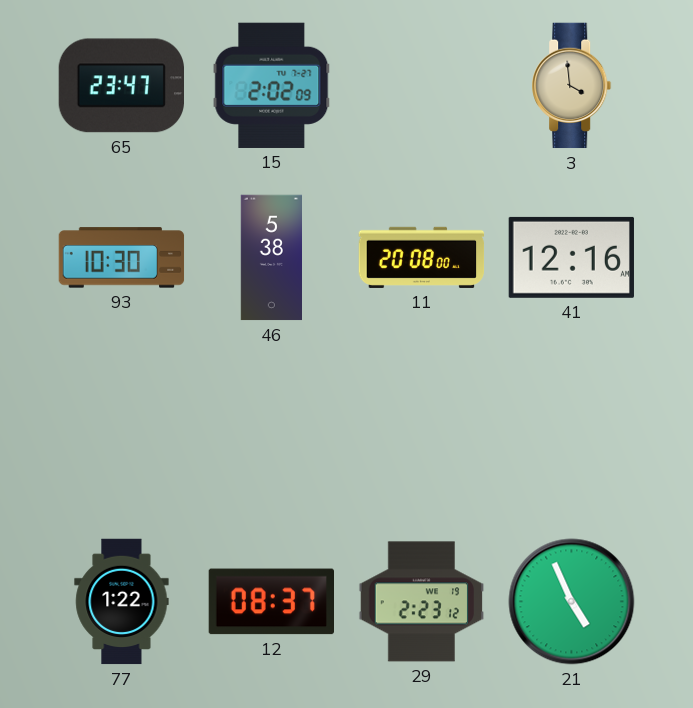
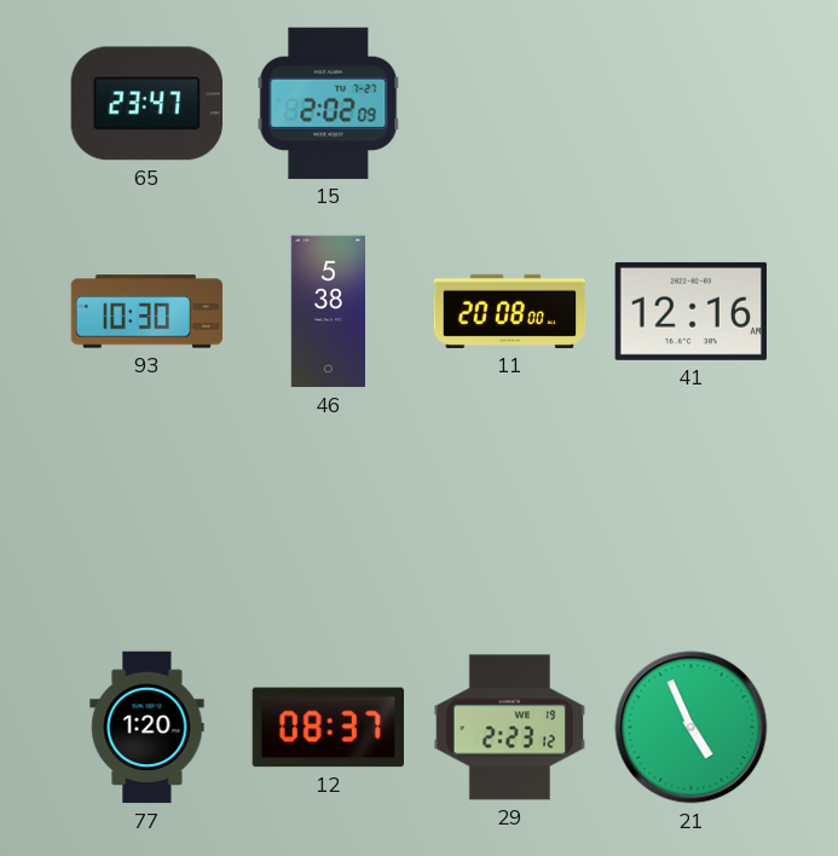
3: 3:59 -> none (572, 86)
77: 1:22 -> 1:20 (148, 728)
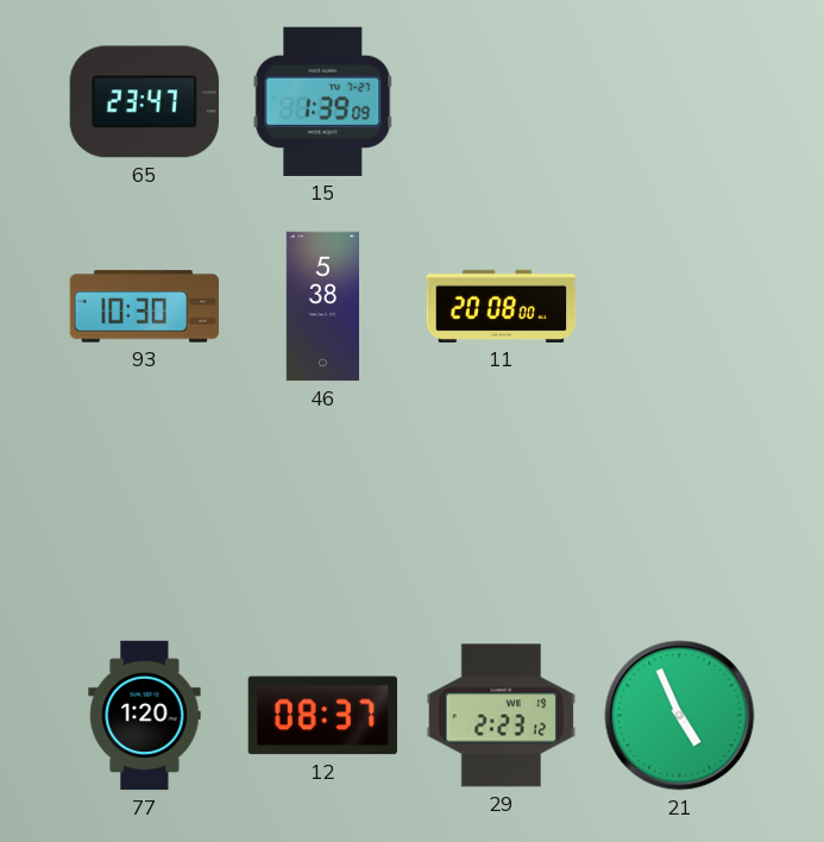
15: 2:02 -> 1:39 (323, 101)
41: 12:16 -> none (690, 311)
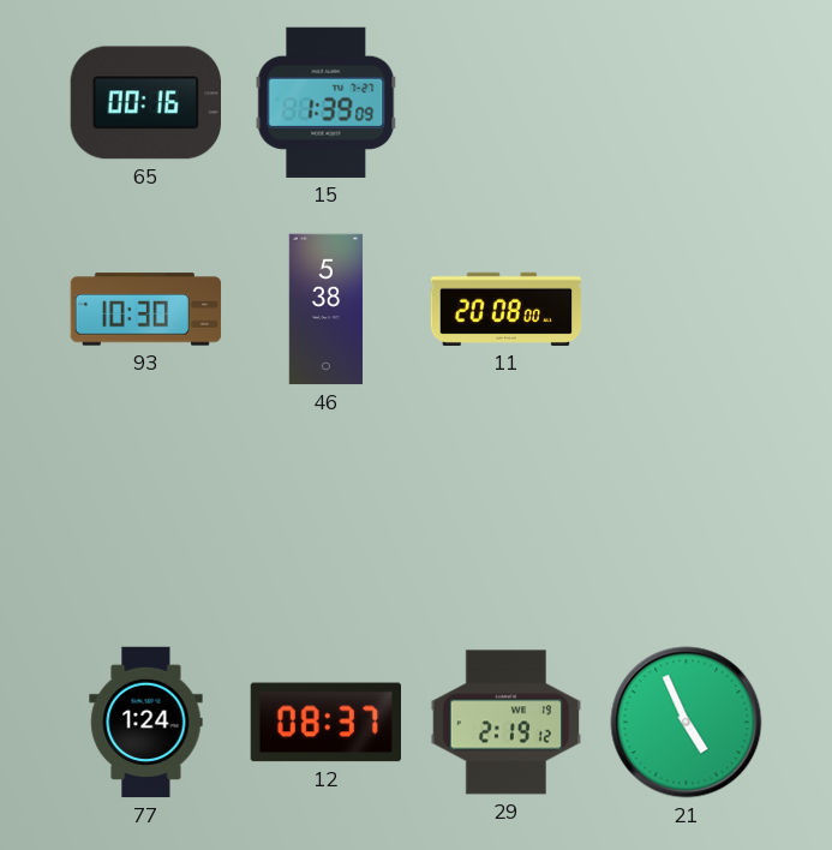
65: 23:47 -> 00:16 (145, 103)
77: 1:20 -> 1:24 (146, 723)
29: 2:23 -> 2:19 (507, 723)
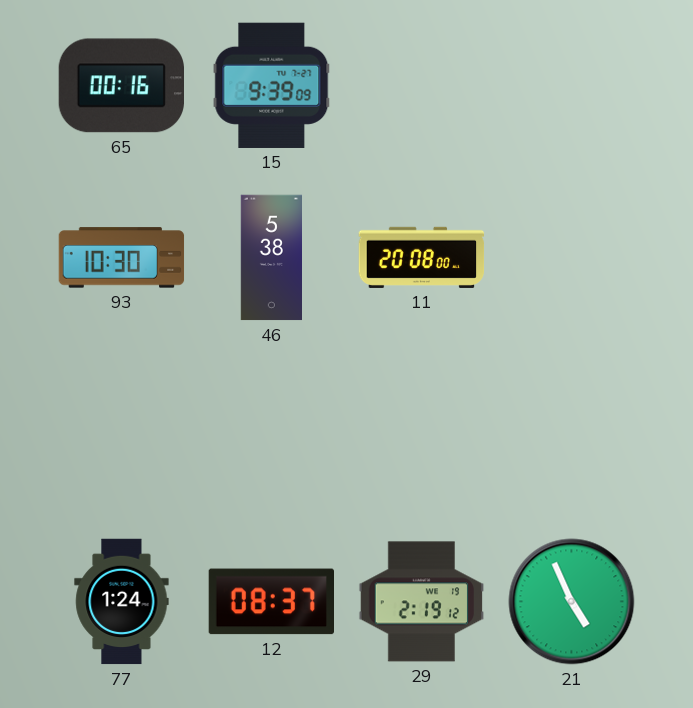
15: 1:39 -> 9:39 (272, 85)
